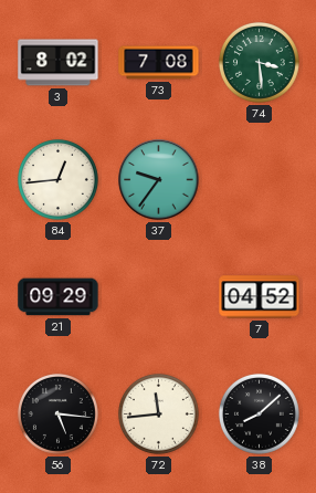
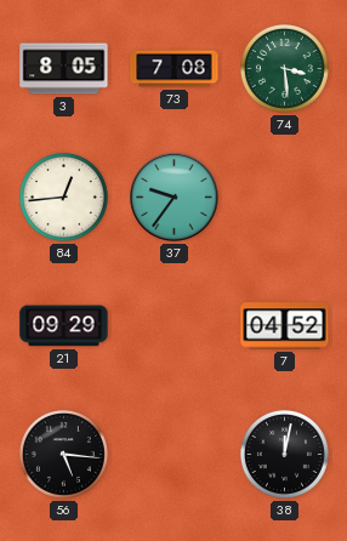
3: 8:02 -> 8:05 (64, 69)
72: 11:44 -> none (158, 413)
38: 8:08 -> 12:02 (284, 454)
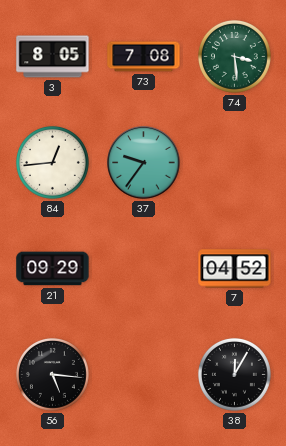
38: 12:02 -> 12:05 (234, 374)
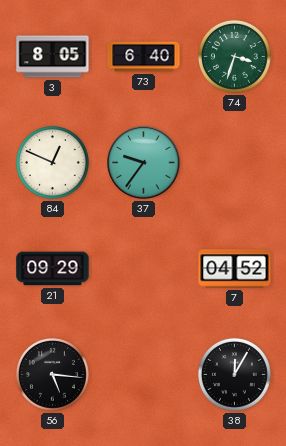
73: 7:08 -> 6:40 (144, 57)
74: 3:29 -> 3:33 (234, 56)
84: 12:44 -> 12:49 (52, 162)
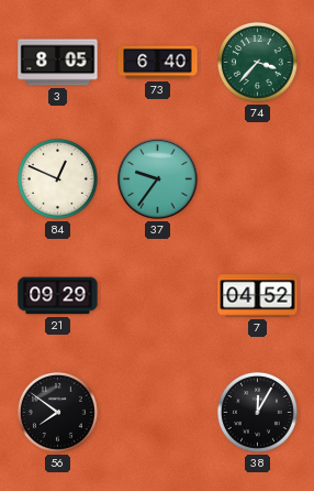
74: 3:33 -> 3:37 (257, 62)
56: 5:16 -> 7:51 (57, 412)
